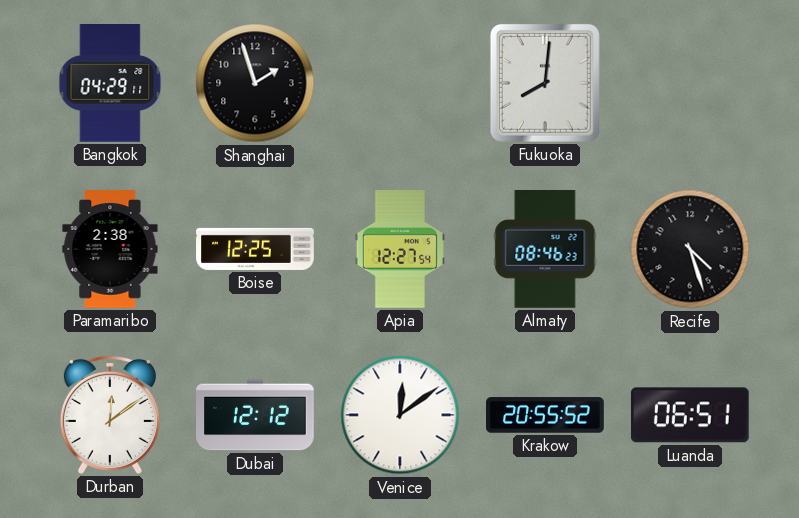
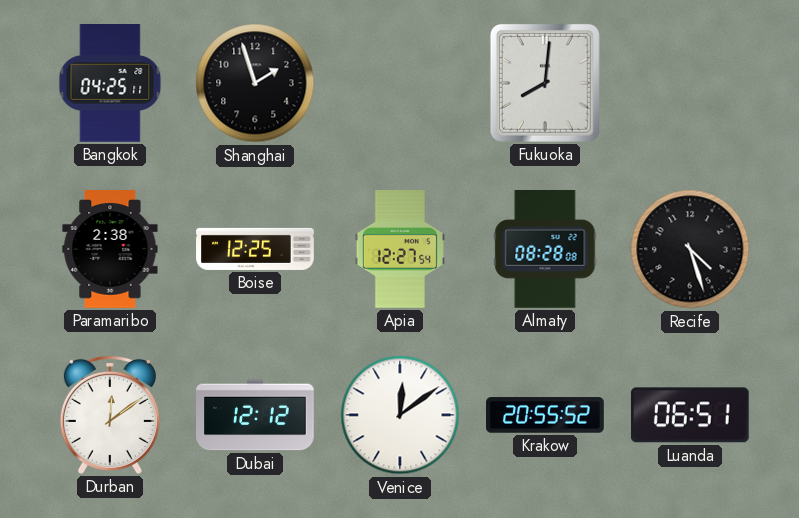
Bangkok: 04:29 -> 04:25 (110, 83)
Almaty: 08:46 -> 08:28 (545, 249)
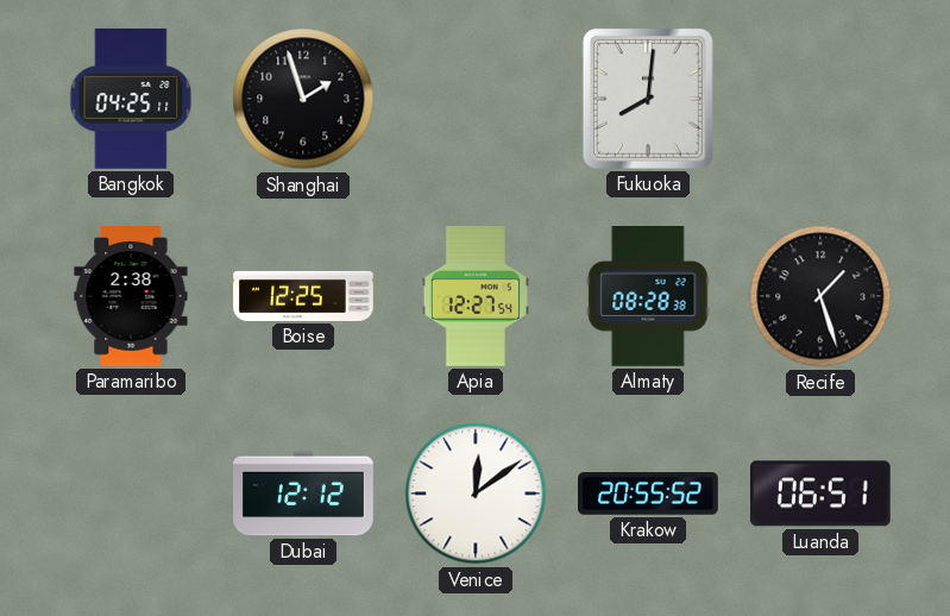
Almaty: 08:28:08 -> 08:28:38 (648, 296)
Recife: 4:27 -> 1:27 (820, 296)
Durban: 12:09 -> none (110, 415)
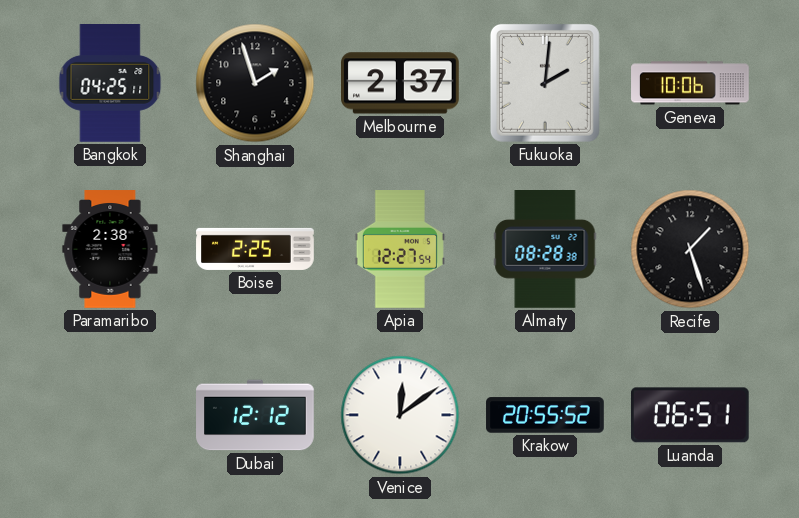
Melbourne: none -> 2:37 (401, 83)
Fukuoka: 8:01 -> 2:01 (545, 83)
Geneva: none -> 10:06 (690, 83)
Boise: 12:25 -> 2:25 (255, 249)
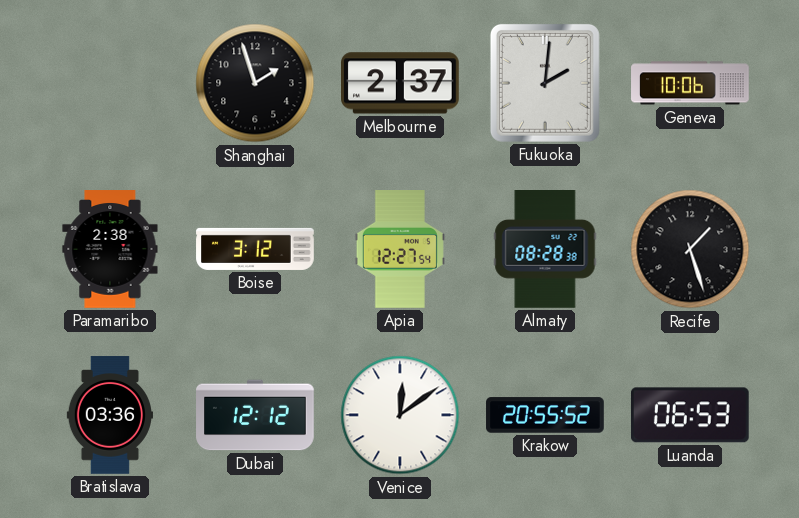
Bangkok: 04:25 -> none (110, 83)
Boise: 2:25 -> 3:12 (255, 249)
Bratislava: none -> 03:36 (109, 415)
Luanda: 06:51 -> 06:53 (690, 415)
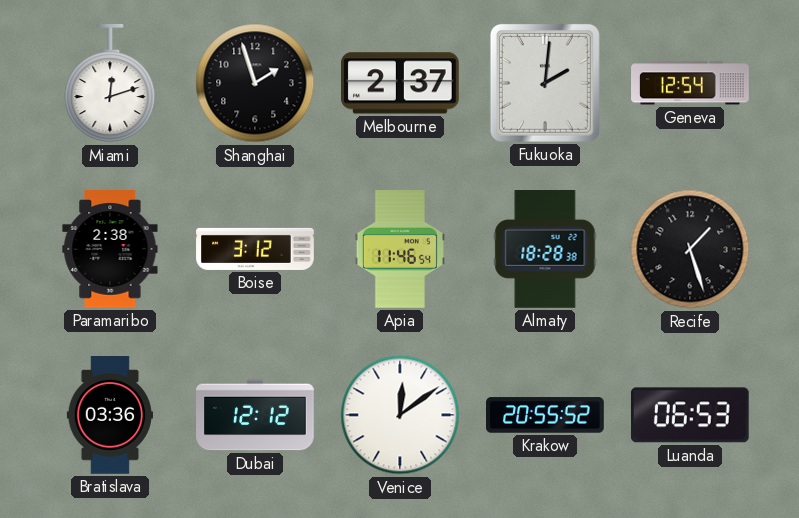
Miami: none -> 12:12 (110, 84)
Geneva: 10:06 -> 12:54 (690, 83)
Apia: 12:27 -> 11:46 (400, 249)
Almaty: 08:28 -> 18:28 (545, 249)
